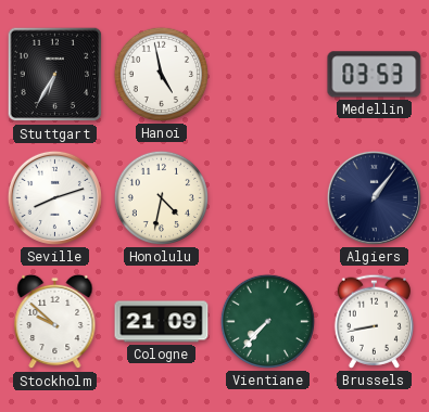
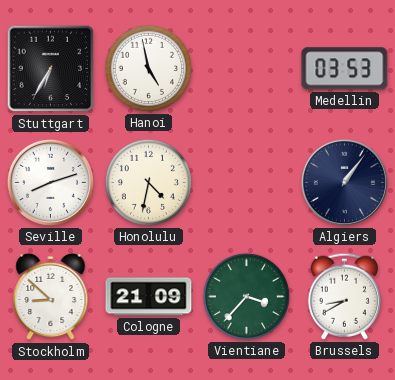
Stockholm: 9:52 -> 8:52 (51, 297)
Vientiane: 7:37 -> 3:37 (246, 296)
Brussels: 8:43 -> 8:40 (344, 296)
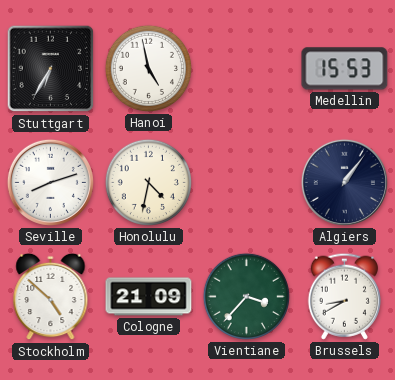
Medellin: 03:53 -> 15:53 (345, 69)
Stockholm: 8:52 -> 4:52 (51, 297)
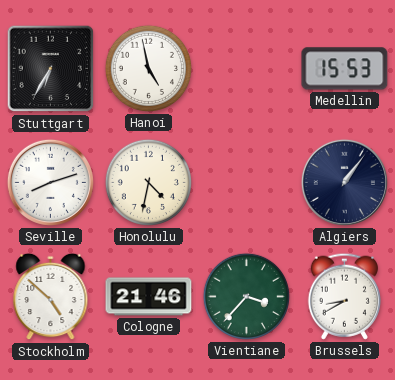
Cologne: 21:09 -> 21:46 (149, 297)
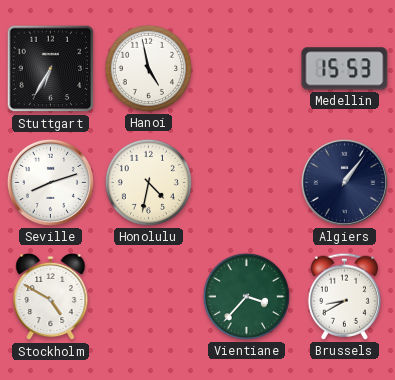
Stockholm: 4:52 -> 4:50 (51, 297)
Cologne: 21:46 -> none (149, 297)
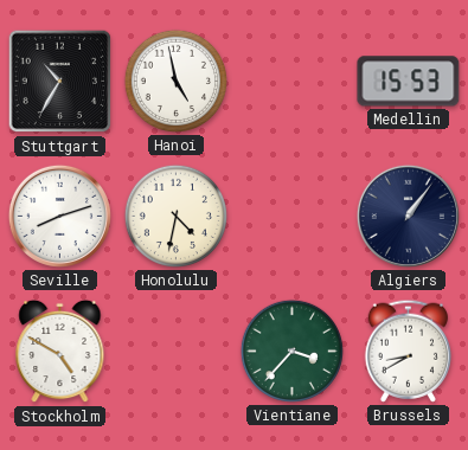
Stuttgart: 6:35 -> 10:35 (60, 82)
